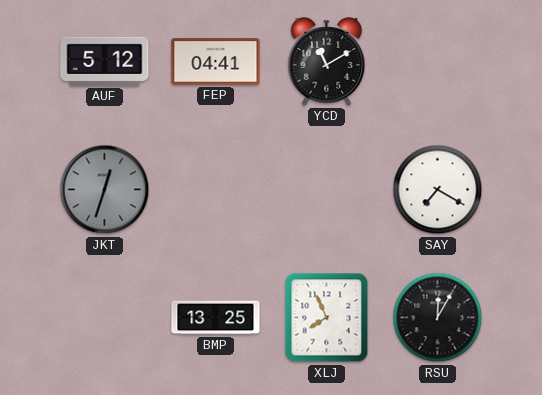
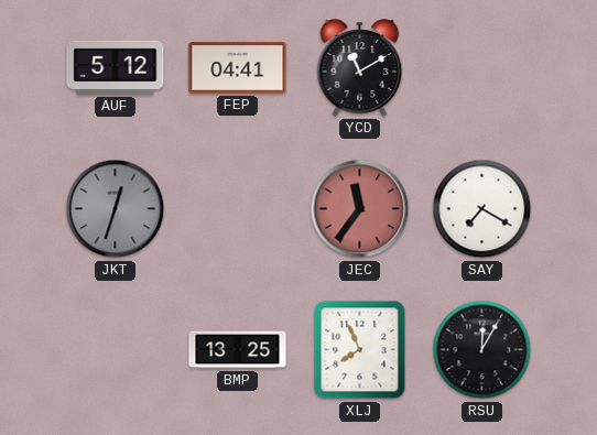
JEC: none -> 11:36 (360, 209)
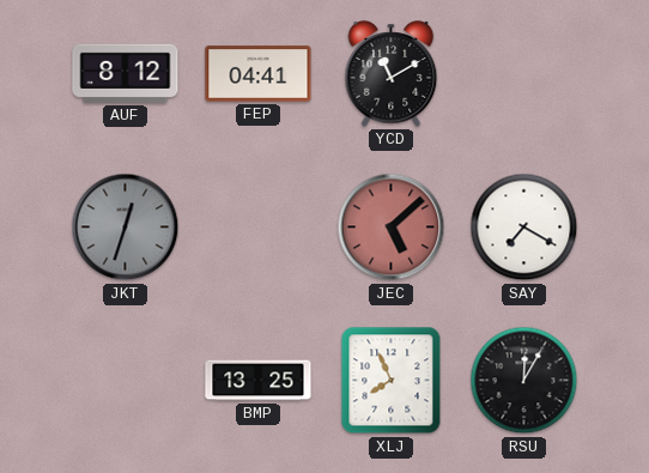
AUF: 5:12 -> 8:12 (126, 73)
JEC: 11:36 -> 5:08 (392, 228)
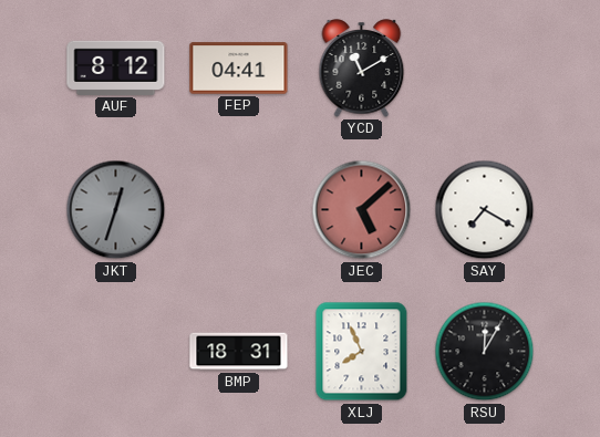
BMP: 13:25 -> 18:31 (239, 352)
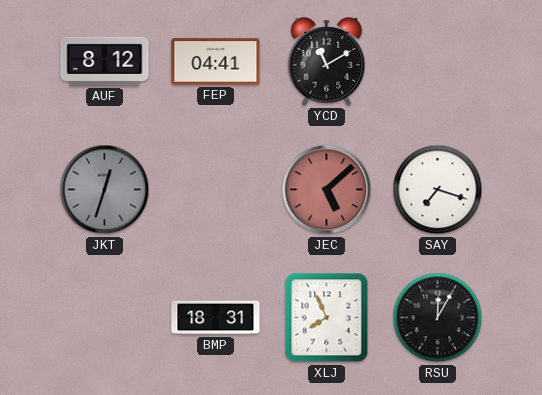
SAY: 7:20 -> 7:18 (438, 190)
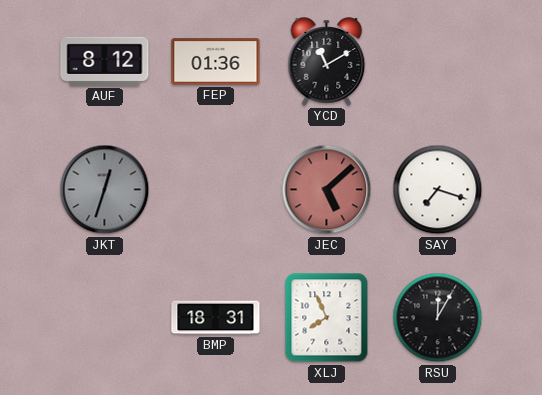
FEP: 04:41 -> 01:36 (216, 62)
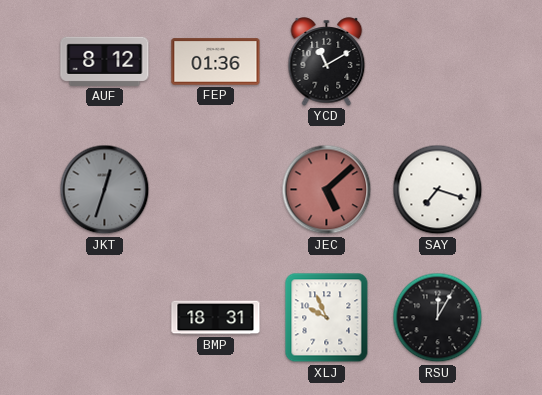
XLJ: 7:56 -> 9:56 (327, 318)
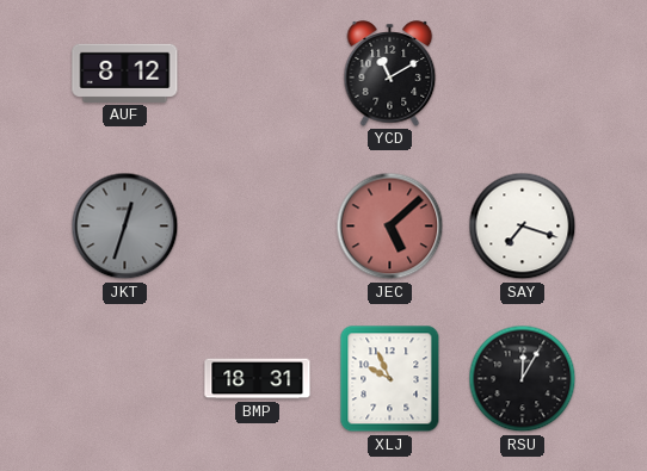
FEP: 01:36 -> none (216, 62)
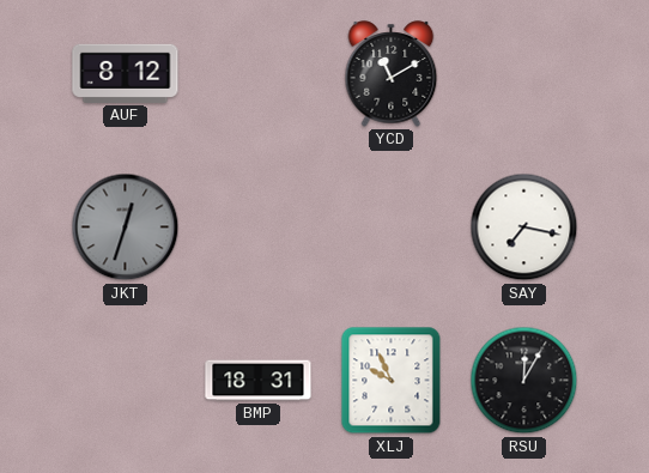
JEC: 5:08 -> none (390, 227)
SAY: 7:18 -> 7:17 (524, 228)
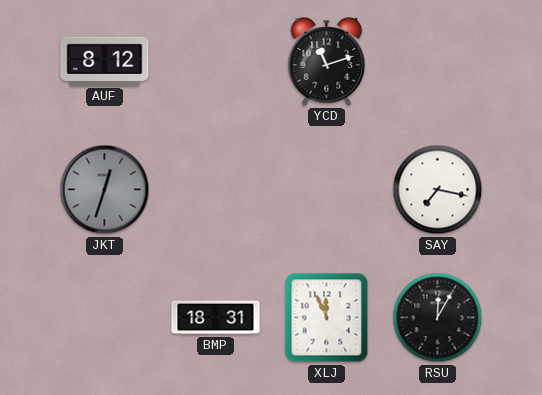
YCD: 11:10 -> 11:12 (327, 62)
XLJ: 9:56 -> 11:56 (327, 318)
